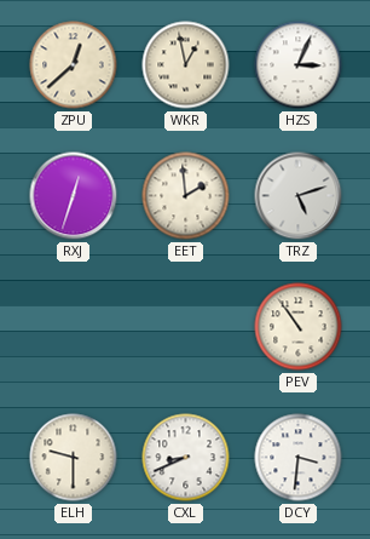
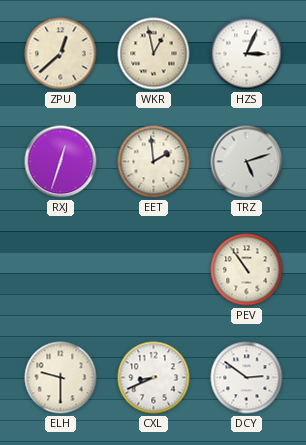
DCY: 3:31 -> 2:51 (247, 378)
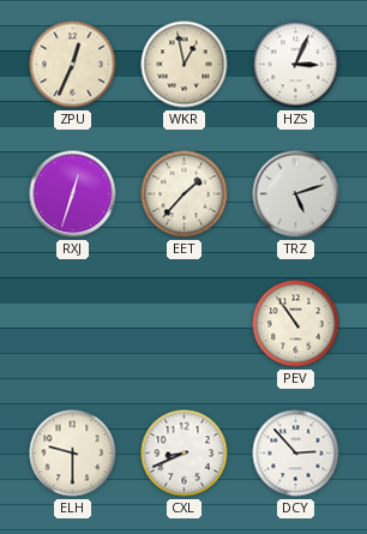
ZPU: 12:38 -> 12:34 (73, 65)
EET: 1:59 -> 1:37 (185, 194)
DCY: 2:51 -> 2:53 (296, 454)
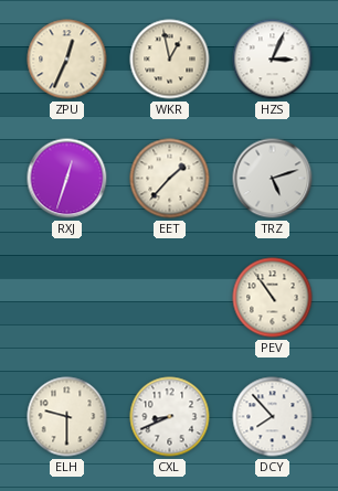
DCY: 2:53 -> 7:53 (273, 417)
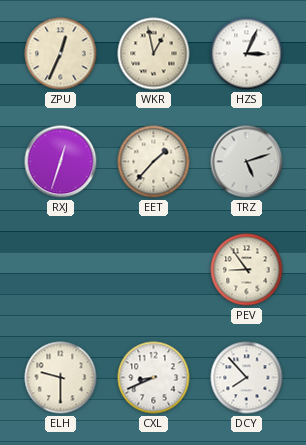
PEV: 10:54 -> 8:54 (247, 270)
